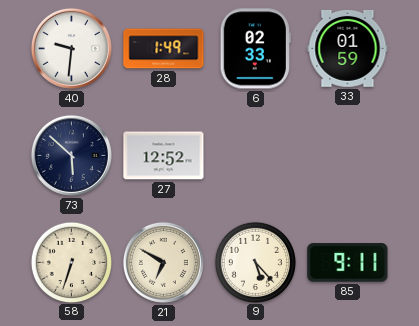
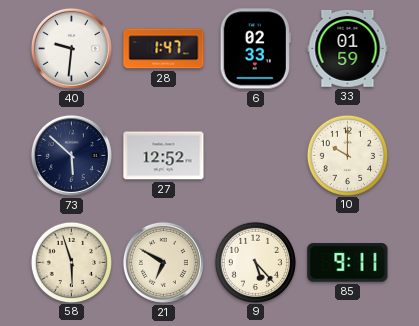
28: 1:49 -> 1:47 (164, 49)
10: none -> 10:00 (347, 155)
58: 6:33 -> 5:57 (71, 262)
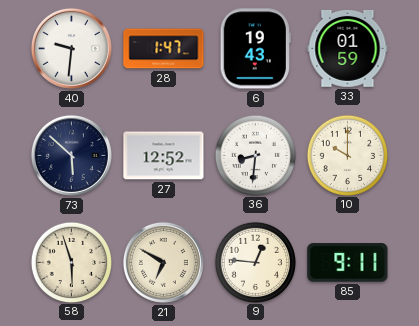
6: 02:33 -> 19:43 (255, 49)
36: none -> 8:31 (255, 155)
9: 5:23 -> 12:46 (255, 262)
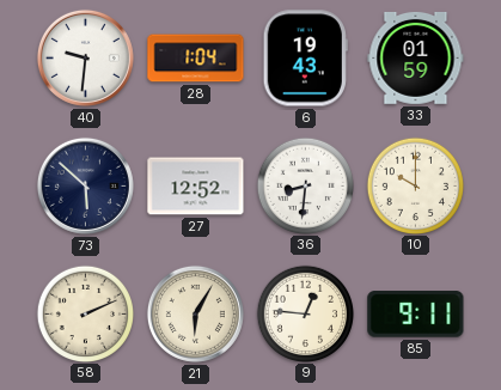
28: 1:47 -> 1:04 (196, 59)
58: 5:57 -> 2:11 (85, 313)
21: 6:50 -> 6:05 (195, 313)
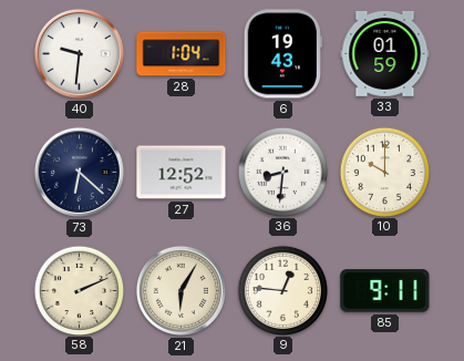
73: 5:52 -> 6:22 (79, 172)
